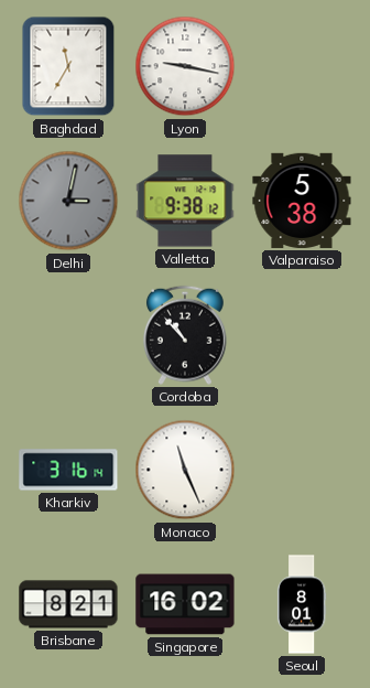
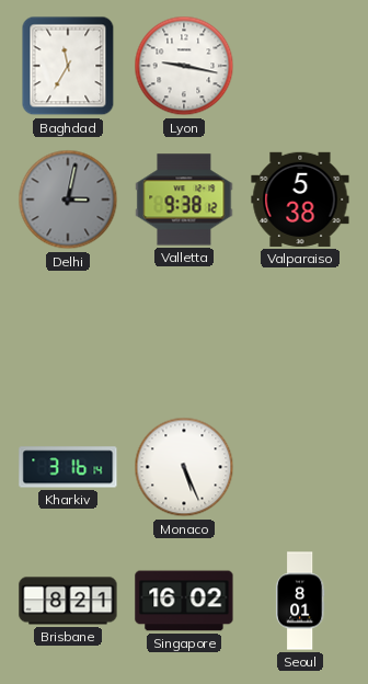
Cordoba: 10:53 -> none (186, 335)
Monaco: 11:26 -> 5:26 (184, 467)
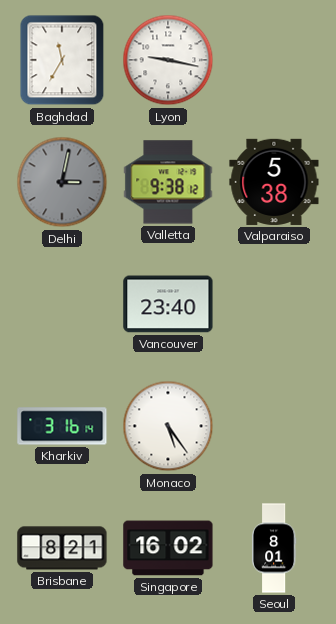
Vancouver: none -> 23:40 (168, 304)
Monaco: 5:26 -> 5:24 (168, 426)
